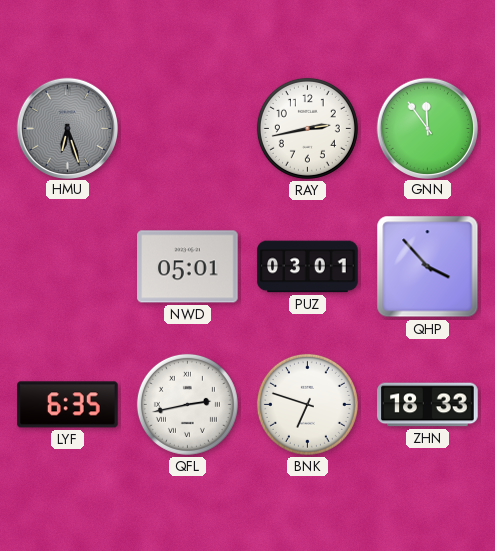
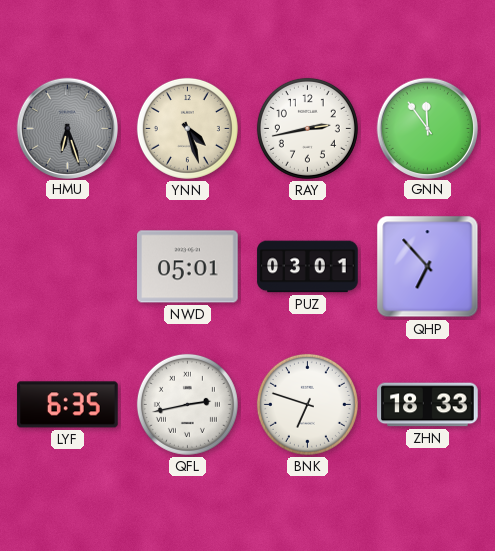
YNN: none -> 4:27 (187, 128)
QHP: 3:53 -> 6:53 (428, 267)
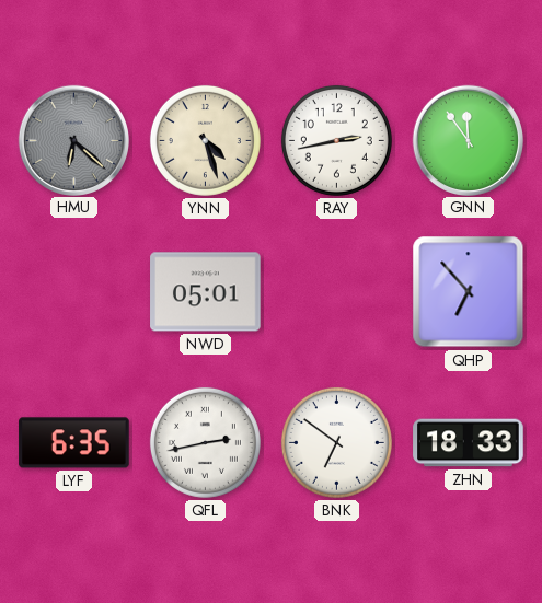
HMU: 6:27 -> 6:22 (73, 140)
PUZ: 03:01 -> none (308, 267)
BNK: 6:48 -> 6:51 (336, 442)
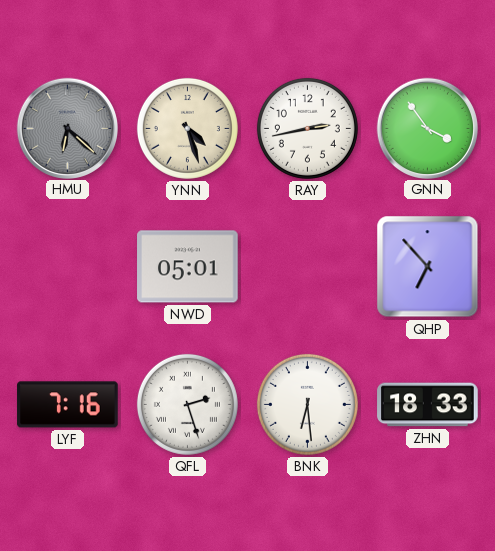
GNN: 11:54 -> 3:54 (427, 128)
LYF: 6:35 -> 7:16 (68, 405)
QFL: 2:43 -> 2:27 (187, 404)
BNK: 6:51 -> 6:29 (307, 404)
